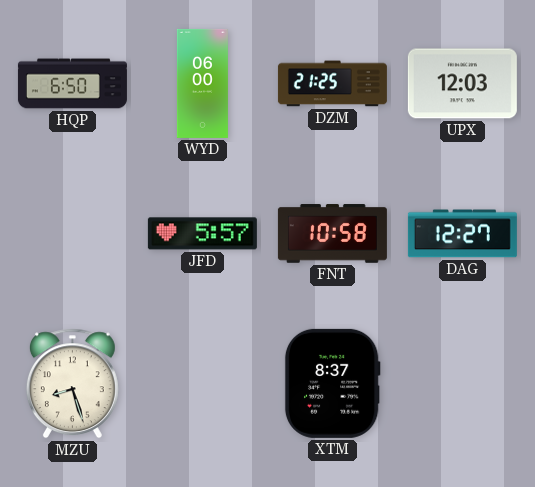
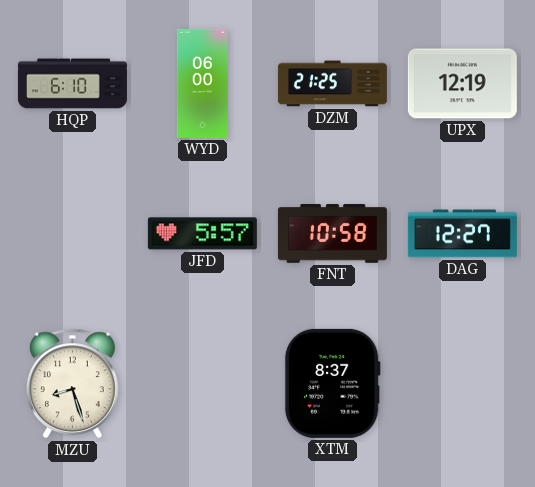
HQP: 6:50 -> 6:10 (72, 84)
UPX: 12:03 -> 12:19 (462, 84)
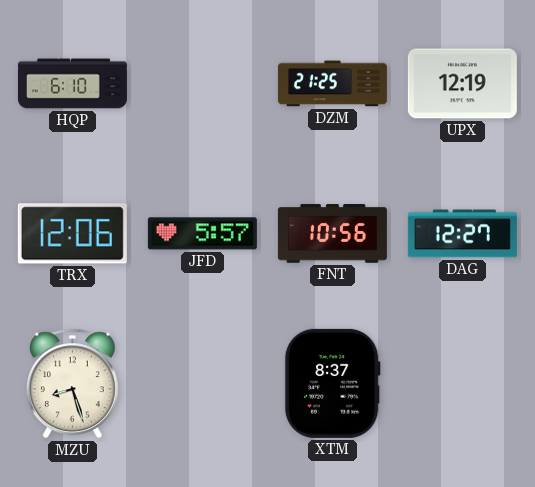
WYD: 06:00 -> none (202, 83)
TRX: none -> 12:06 (72, 234)
FNT: 10:58 -> 10:56 (332, 234)
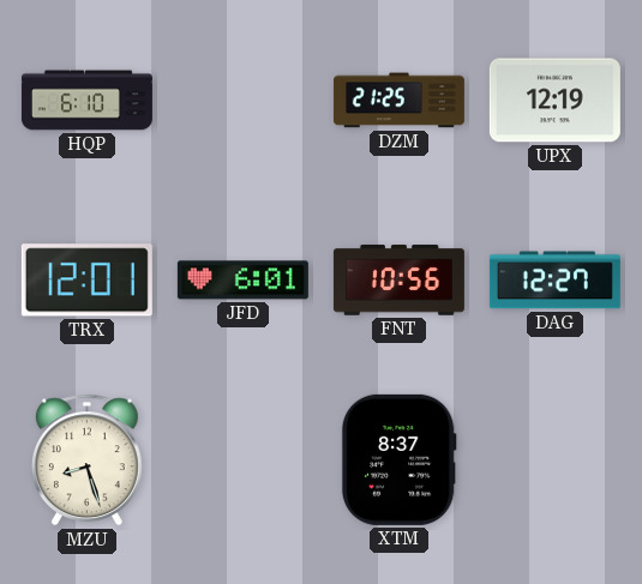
TRX: 12:06 -> 12:01 (86, 281)
JFD: 5:57 -> 6:01 (242, 281)
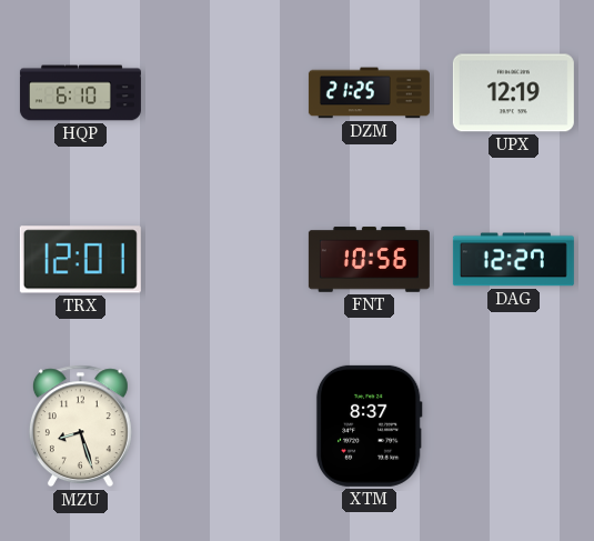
JFD: 6:01 -> none (242, 281)
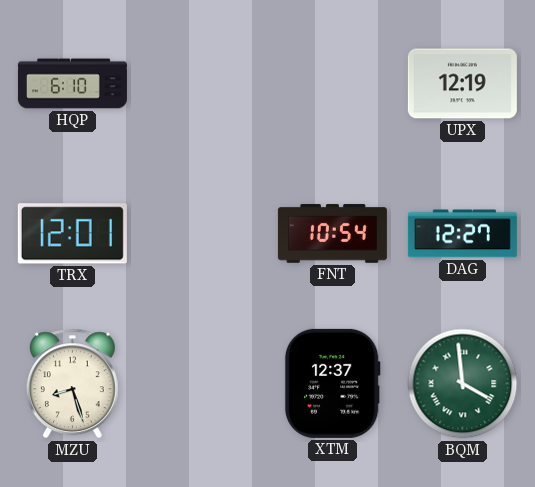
DZM: 21:25 -> none (369, 93)
FNT: 10:56 -> 10:54 (332, 234)
XTM: 8:37 -> 12:37 (332, 383)
BQM: none -> 3:59 (463, 384)
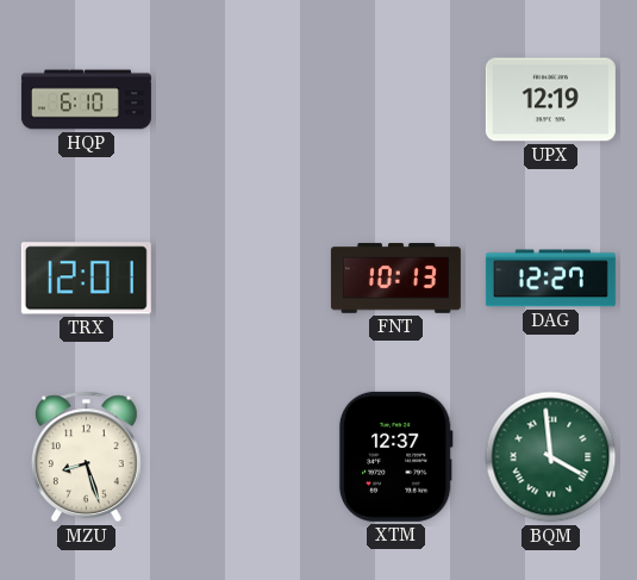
FNT: 10:54 -> 10:13 (395, 279)
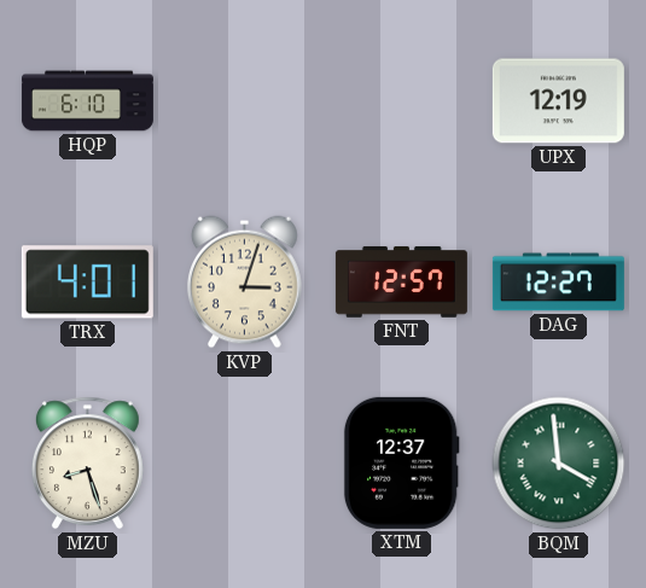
TRX: 12:01 -> 4:01 (87, 283)
KVP: none -> 3:03 (244, 283)
FNT: 10:13 -> 12:57 (401, 283)
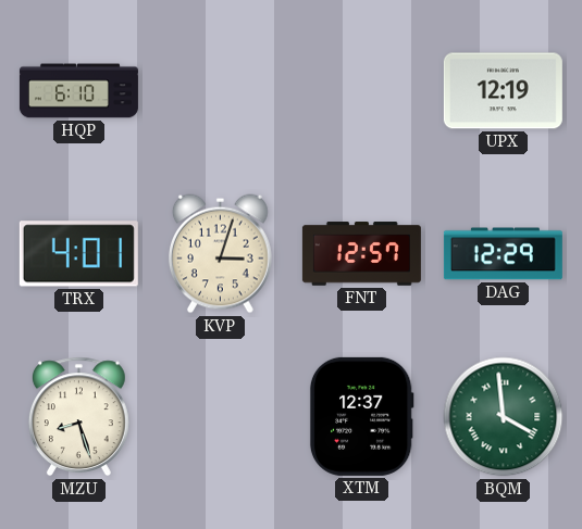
DAG: 12:27 -> 12:29 (503, 254)
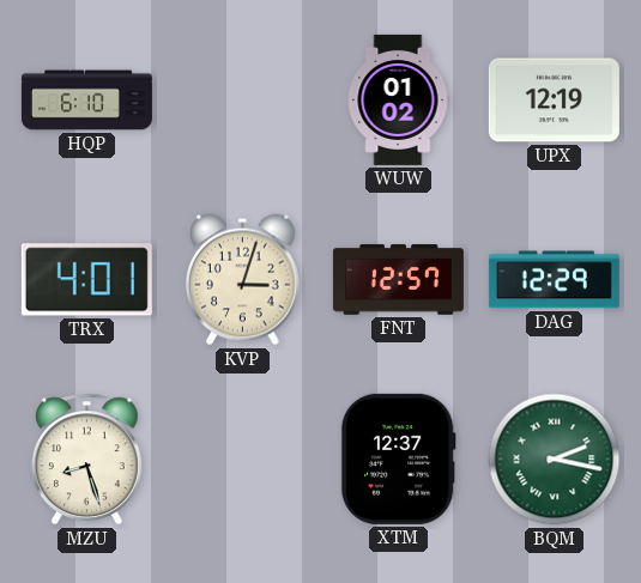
WUW: none -> 01:02 (398, 99)
BQM: 3:59 -> 2:17 (555, 460)
